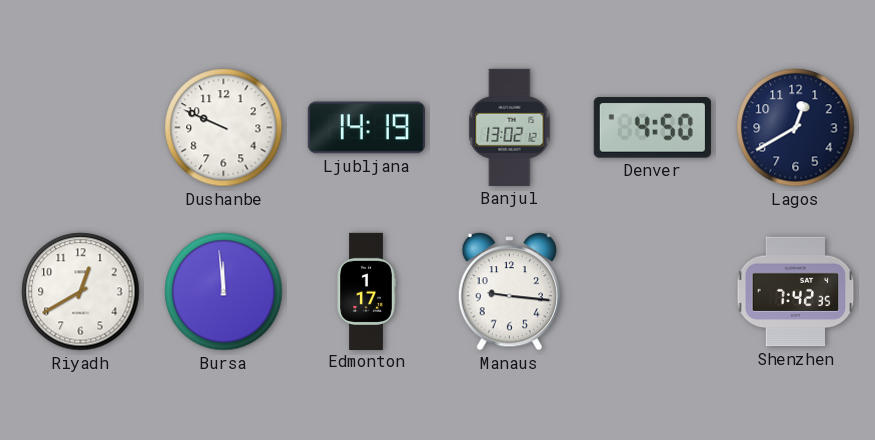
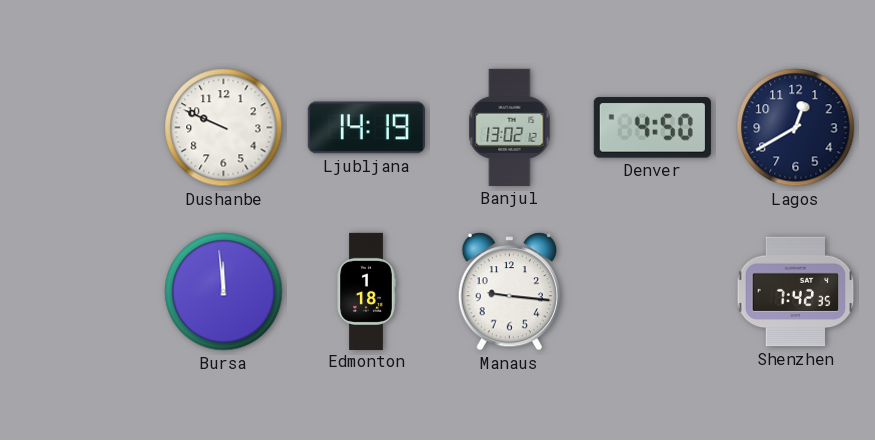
Riyadh: 12:40 -> none (81, 292)
Edmonton: 1:17 -> 1:18 (366, 291)
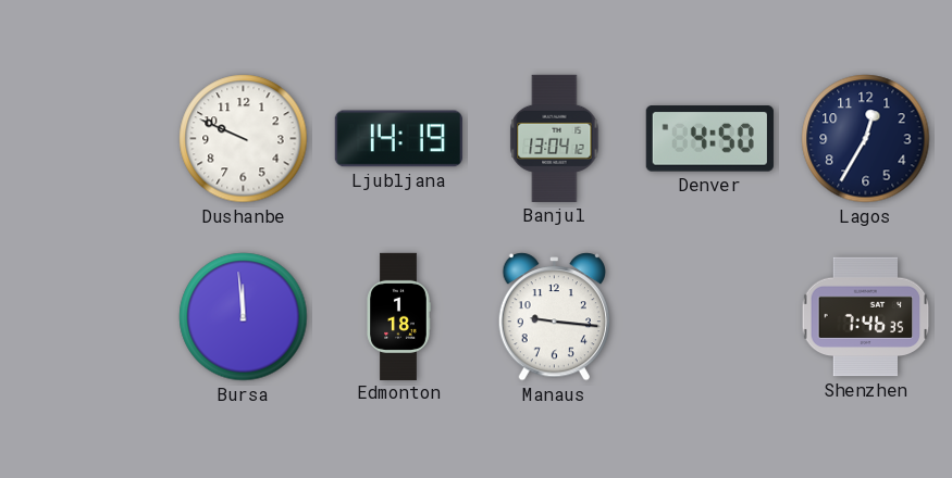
Banjul: 13:02 -> 13:04 (555, 138)
Lagos: 12:40 -> 12:35 (866, 139)
Shenzhen: 7:42 -> 7:46 (866, 317)
